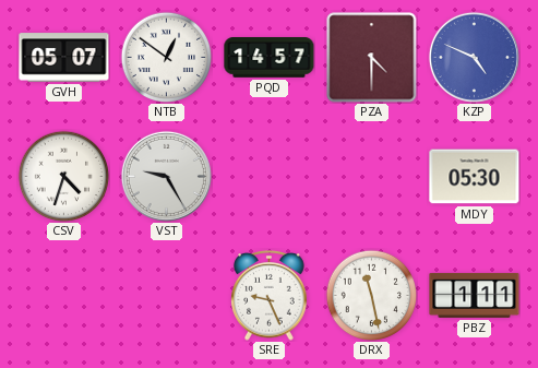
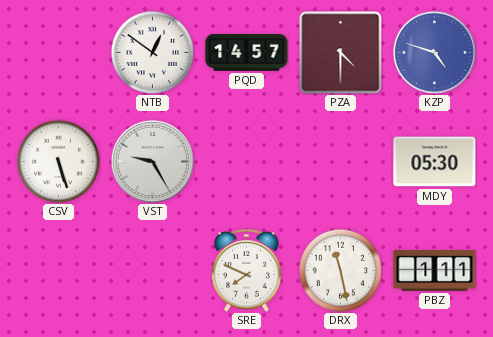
GVH: 05:07 -> none (64, 58)
KZP: 4:49 -> 4:48 (434, 52)
CSV: 4:33 -> 5:27 (58, 161)
SRE: 9:26 -> 7:49 (247, 271)
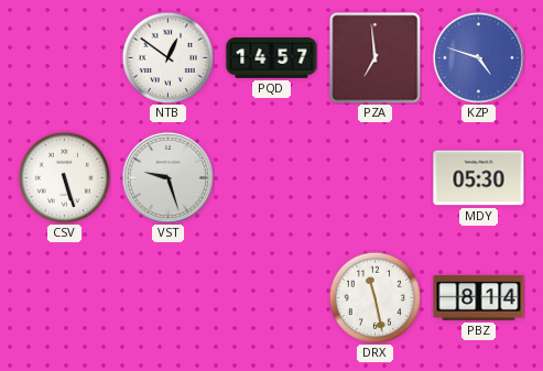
PZA: 4:30 -> 6:59 (376, 58)
VST: 9:25 -> 9:27 (167, 177)
SRE: 7:49 -> none (247, 271)
PBZ: 1:11 -> 8:14 (479, 297)
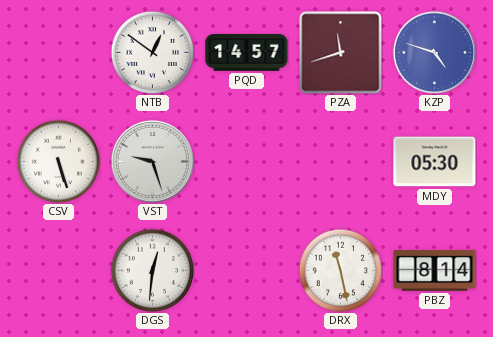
PZA: 6:59 -> 11:42 (341, 53)
DGS: none -> 12:31 (152, 270)
